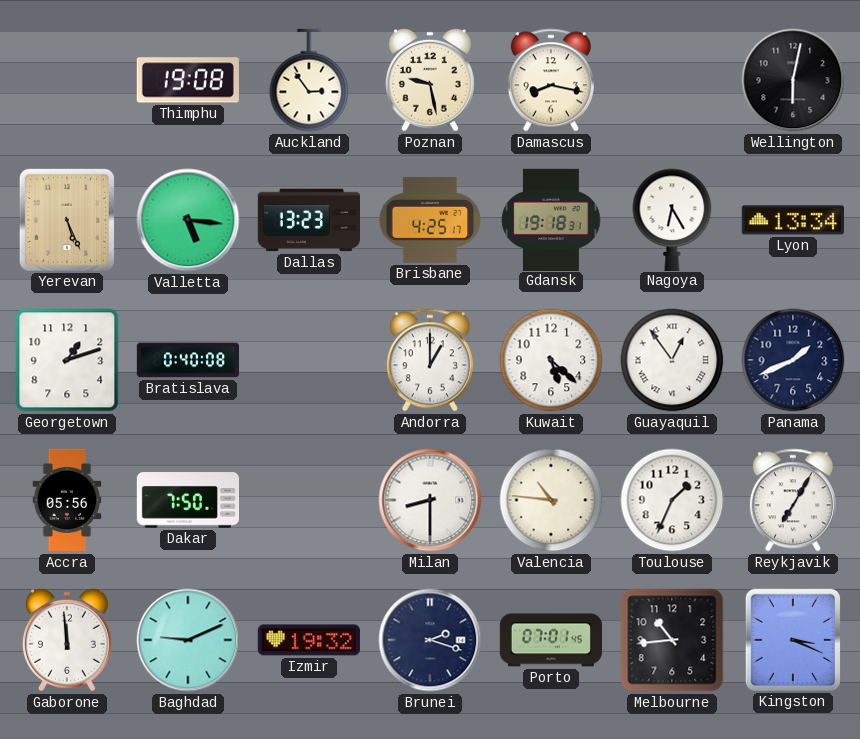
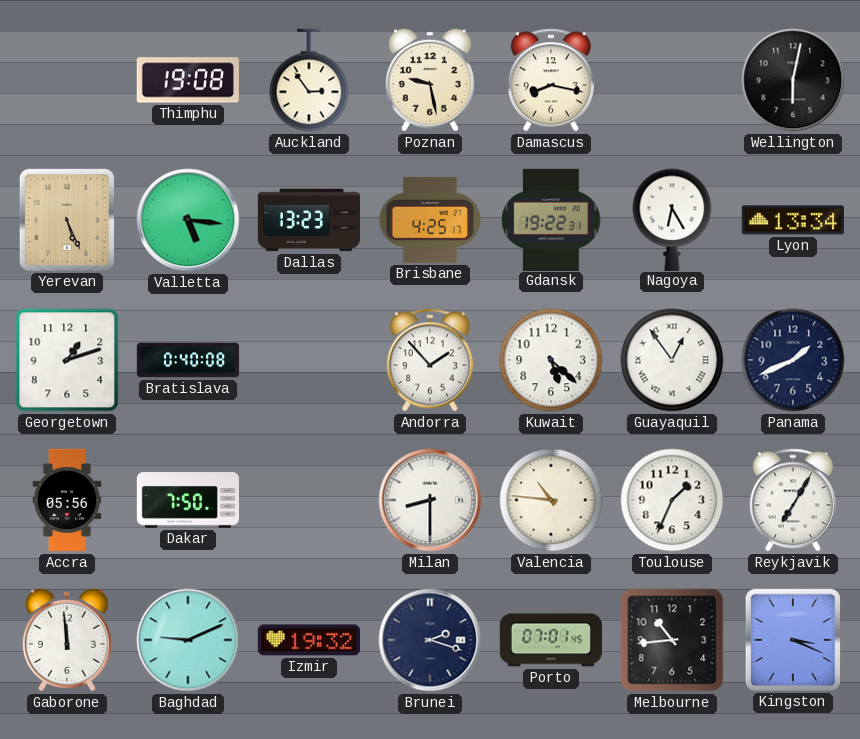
Gdansk: 19:18 -> 19:22 (551, 219)
Andorra: 1:00 -> 1:53 (430, 360)
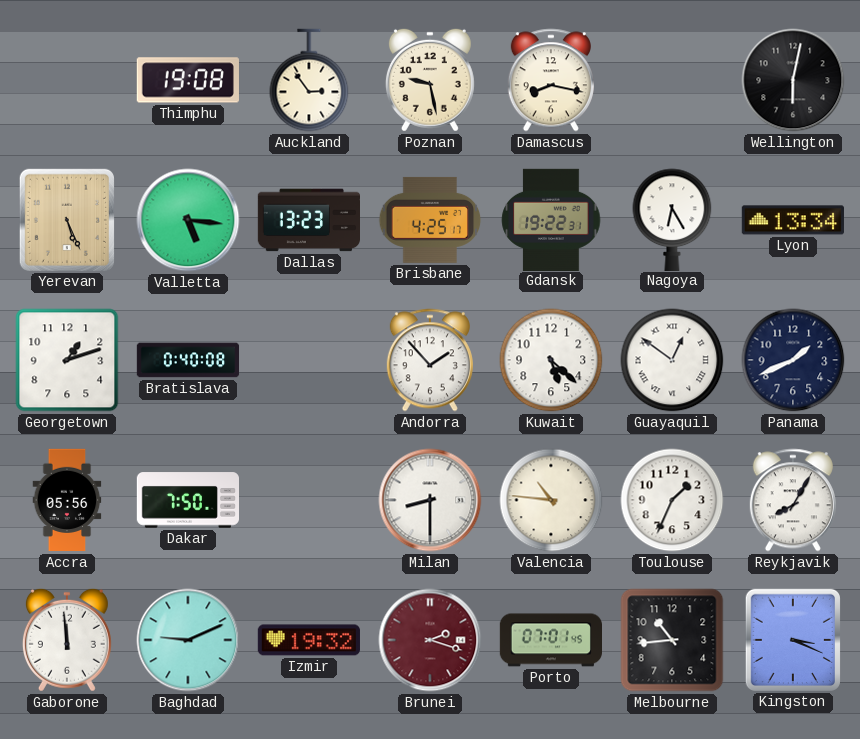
Guayaquil: 12:54 -> 12:51 (672, 360)
Reykjavik: 7:05 -> 8:05 (793, 500)
Brunei dial: navy -> burgundy (430, 640)
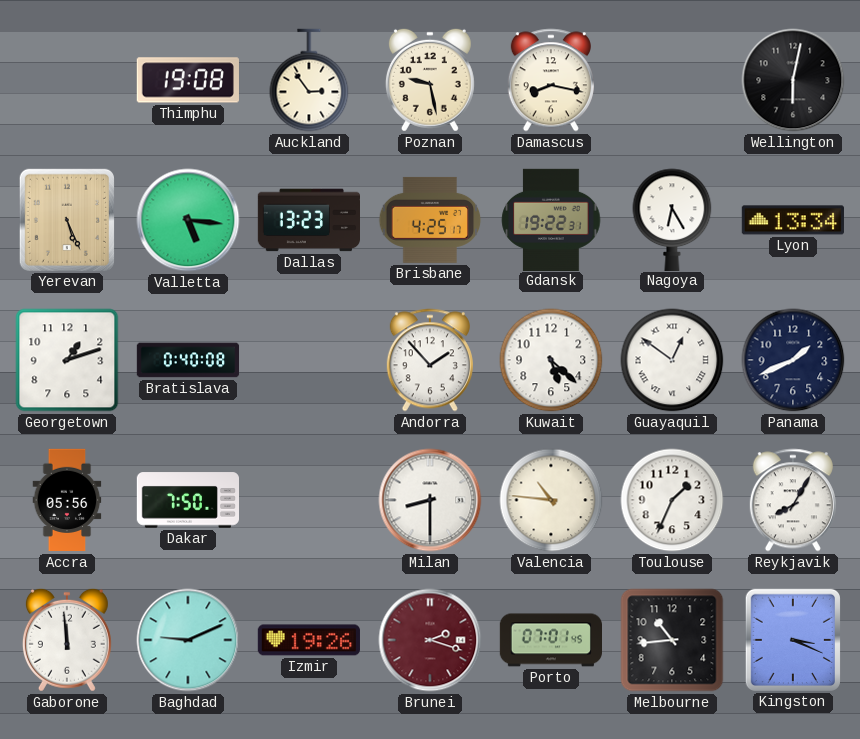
Izmir: 19:32 -> 19:26 (309, 640)
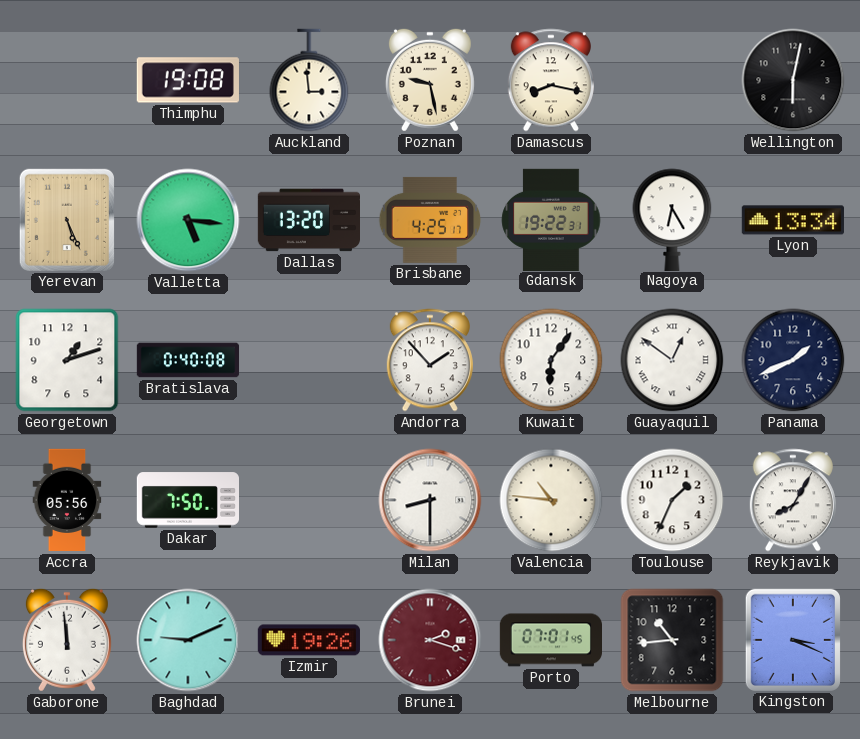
Auckland: 2:54 -> 2:59 (309, 80)
Dallas: 13:23 -> 13:20 (308, 220)
Kuwait: 5:22 -> 6:06 (551, 360)
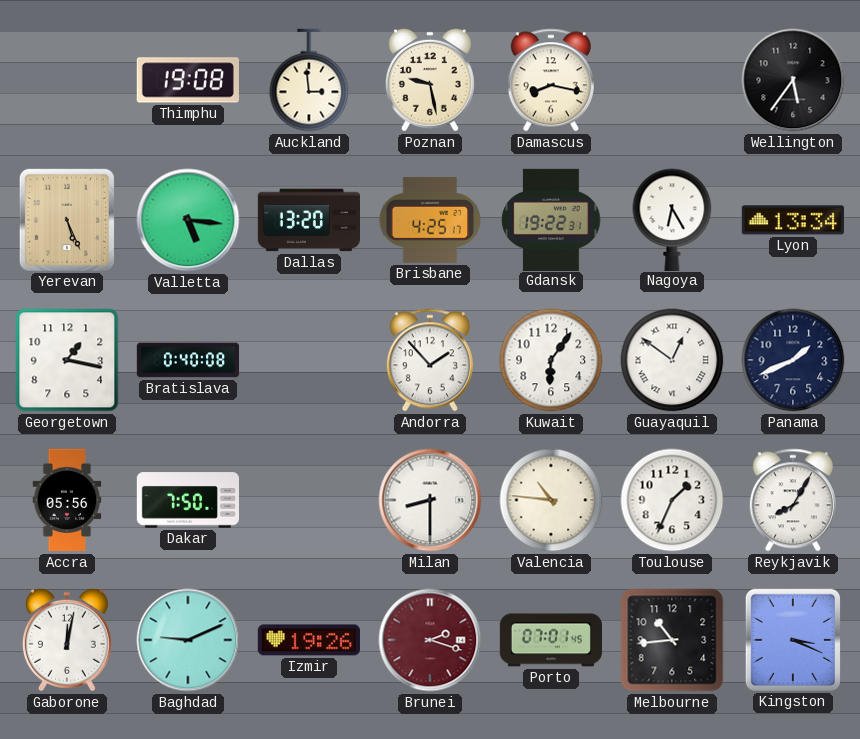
Wellington: 6:02 -> 5:36 (793, 80)
Georgetown: 1:12 -> 1:17 (67, 360)
Gaborone: 11:59 -> 12:02 (67, 640)
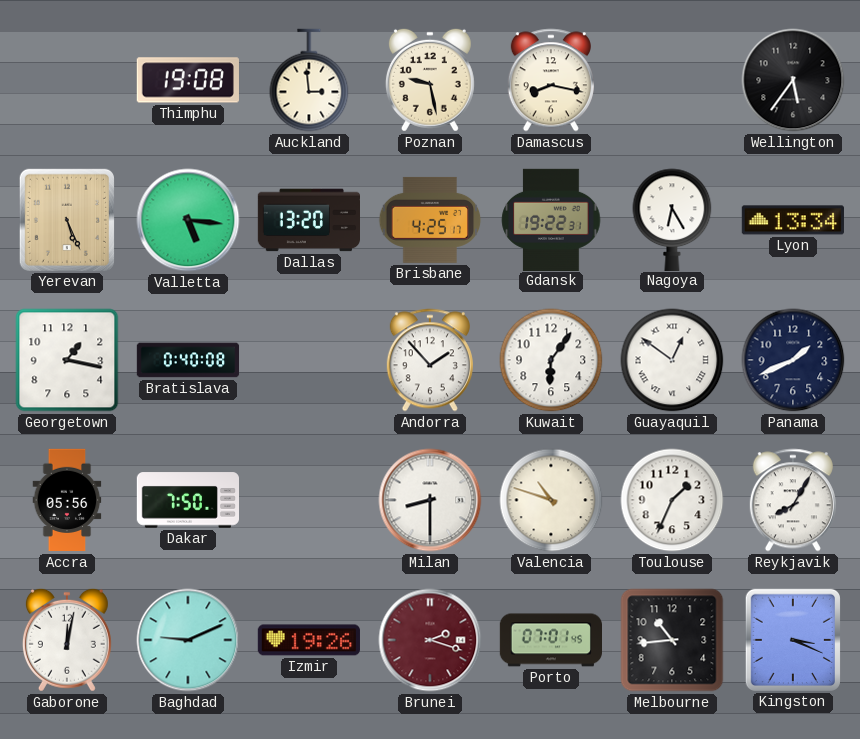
Valencia: 10:46 -> 10:48 (551, 500)
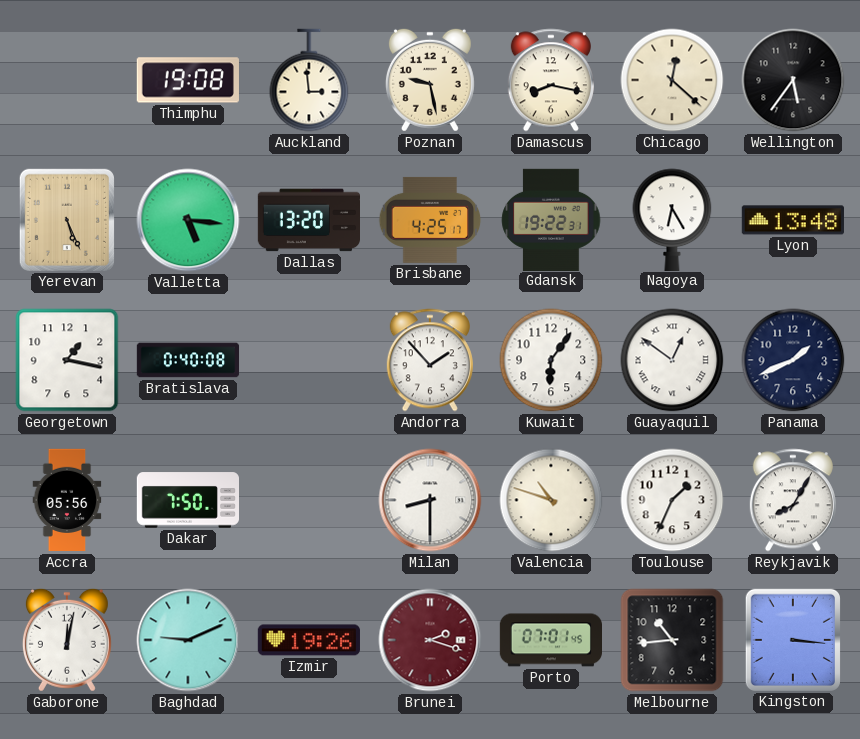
Chicago: none -> 12:22 (672, 80)
Lyon: 13:34 -> 13:48 (793, 220)
Kingston: 3:19 -> 3:16 (793, 640)
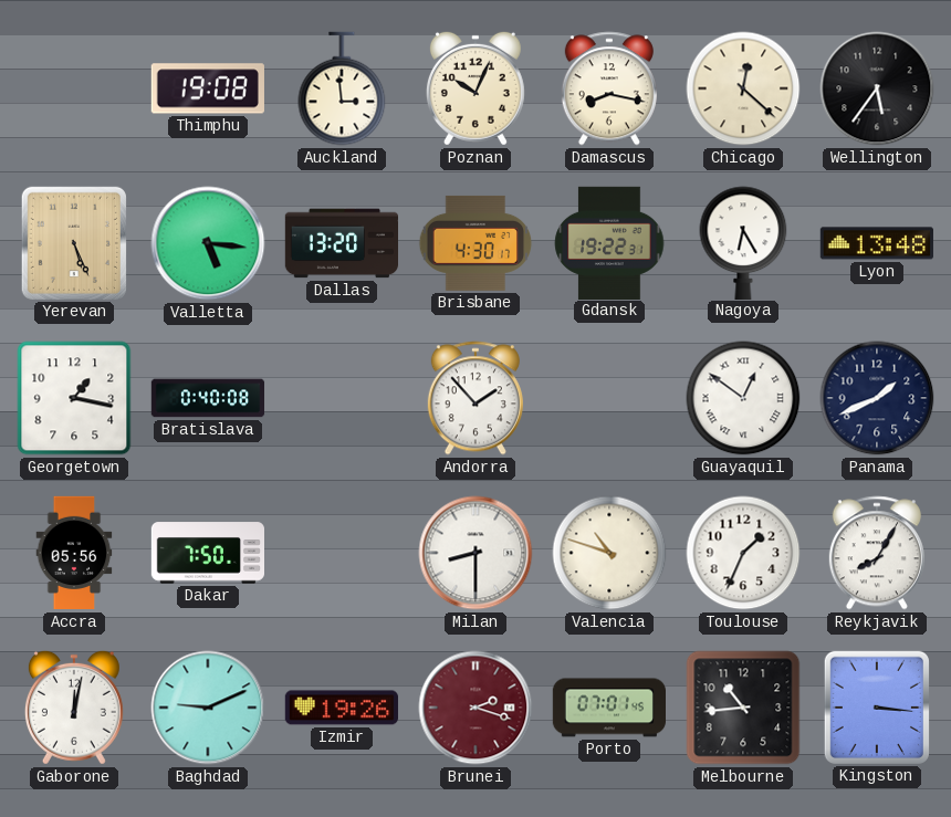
Poznan: 9:28 -> 10:04 (476, 88)
Brisbane: 4:25 -> 4:30 (476, 243)
Kuwait: 6:06 -> none (551, 360)
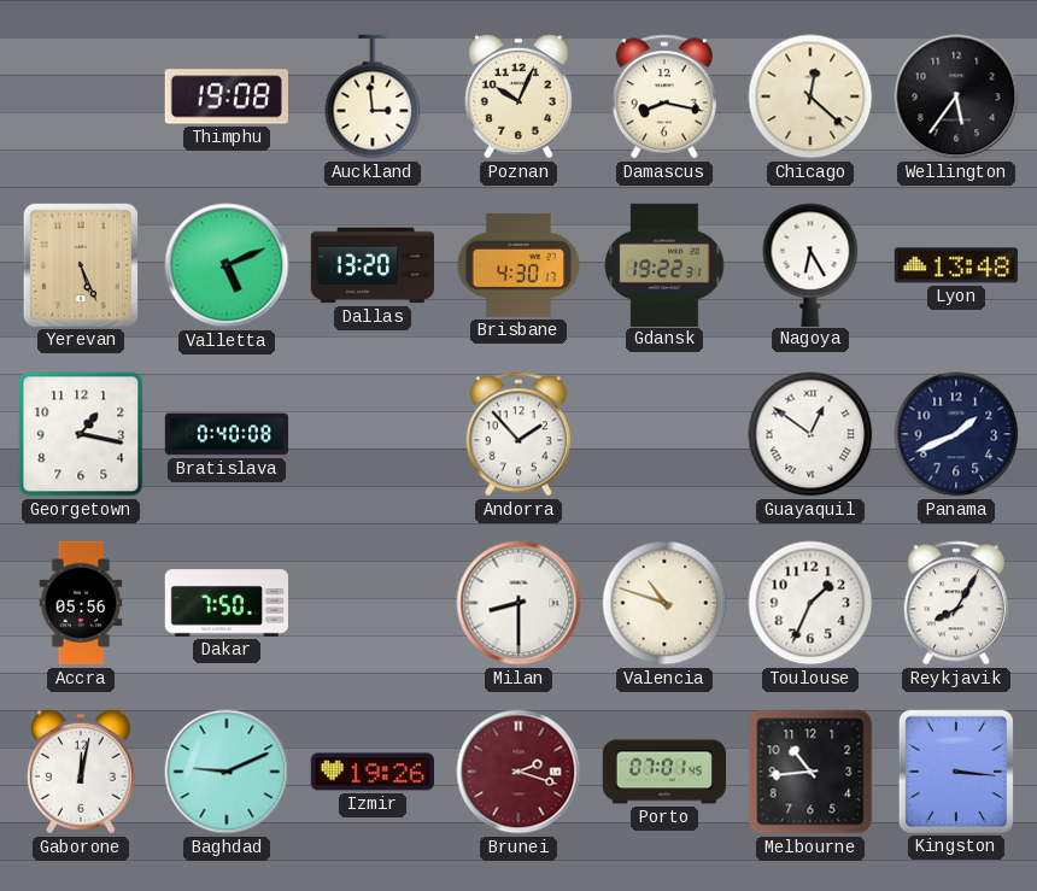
Valletta: 5:16 -> 5:11 (227, 265)
